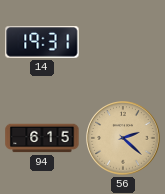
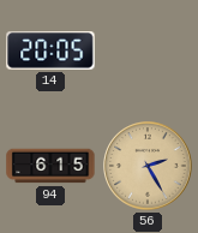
14: 19:31 -> 20:05 (50, 50)
56: 2:22 -> 2:25 (148, 166)
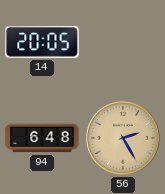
94: 6:15 -> 6:48 (42, 138)
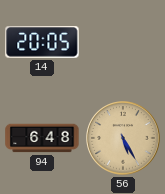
56: 2:25 -> 5:25 (123, 138)
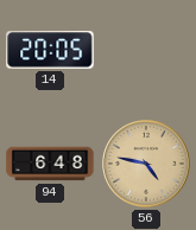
56: 5:25 -> 4:47 (146, 164)
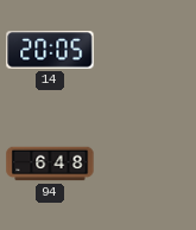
56: 4:47 -> none (146, 164)
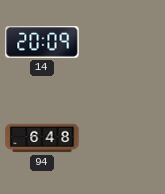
14: 20:05 -> 20:09 (42, 42)
